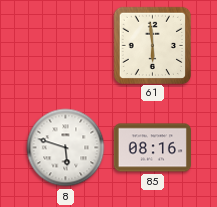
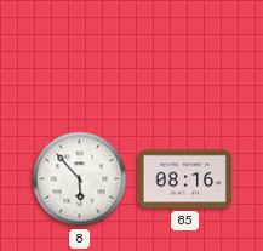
61: 5:59 -> none (152, 45)
8: 5:48 -> 5:53 (80, 179)
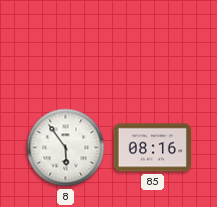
8: 5:53 -> 5:54 (66, 148)
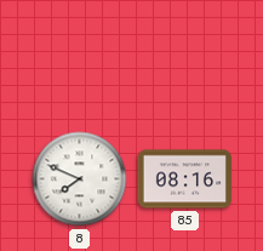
8: 5:54 -> 7:49 (80, 179)
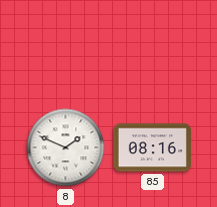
8: 7:49 -> 1:49 (66, 148)
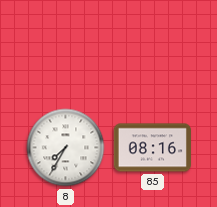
8: 1:49 -> 7:35 (66, 148)
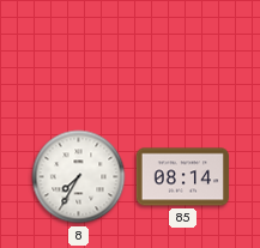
85: 08:16 -> 08:14 (182, 177)
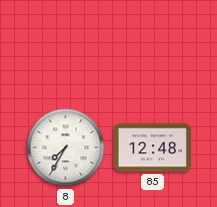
85: 08:14 -> 12:48 (152, 148)
